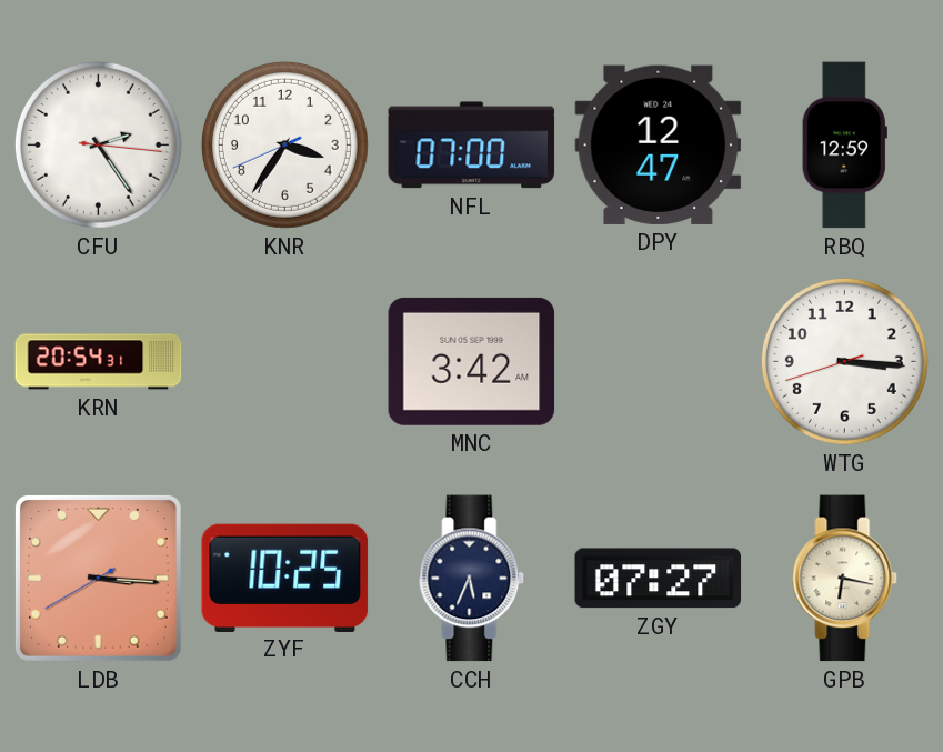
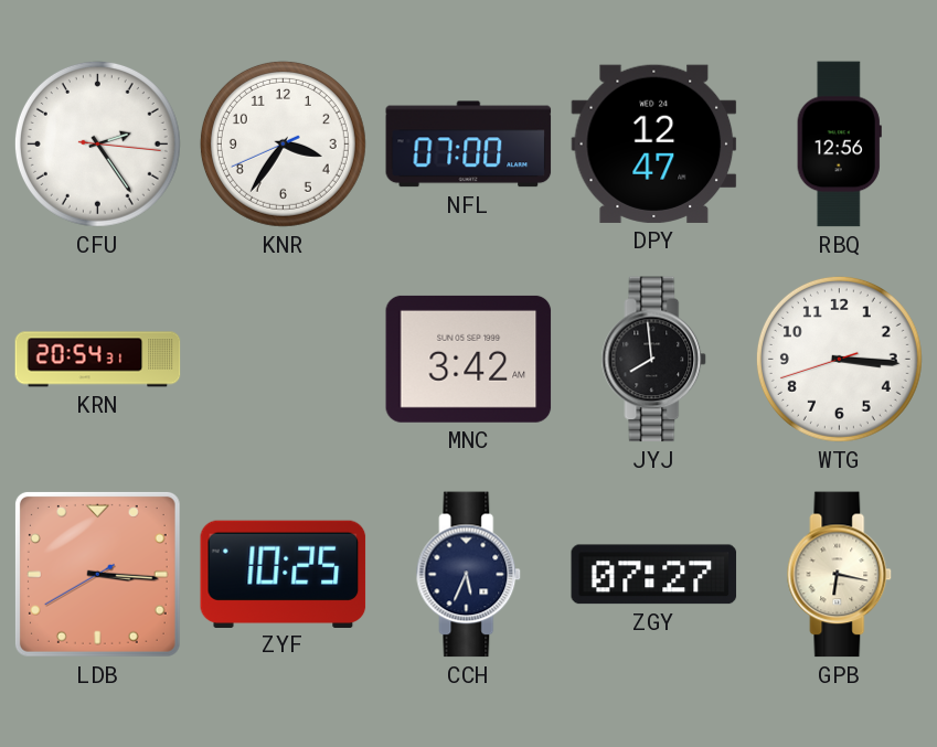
RBQ: 12:59 -> 12:56 (839, 145)
JYJ: none -> 7:59 (654, 360)
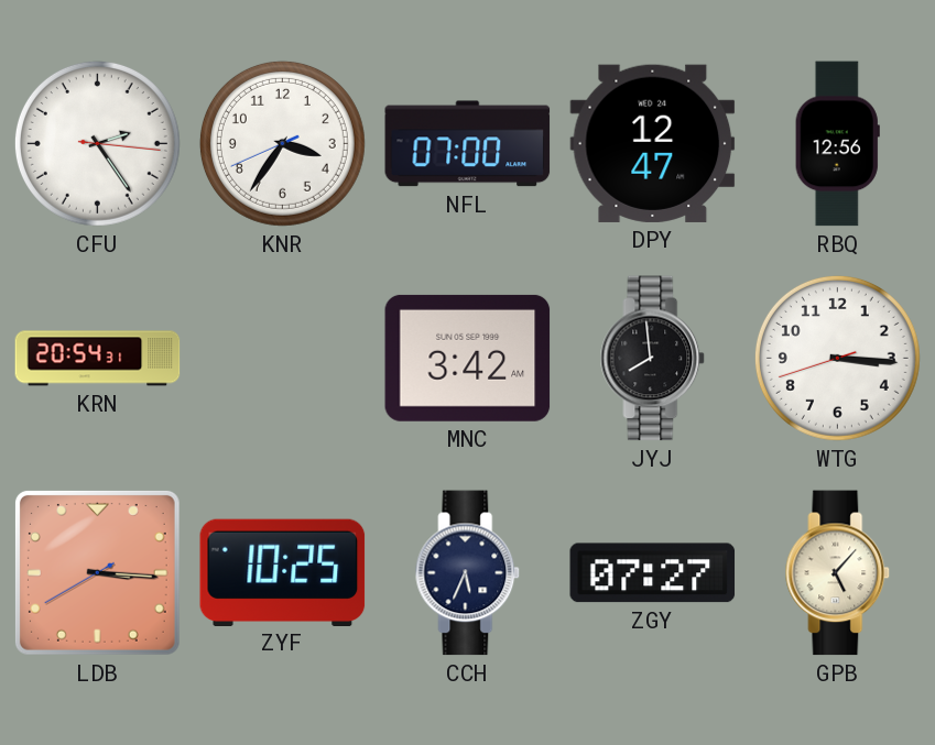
GPB: 6:17 -> 5:07 (838, 573)
